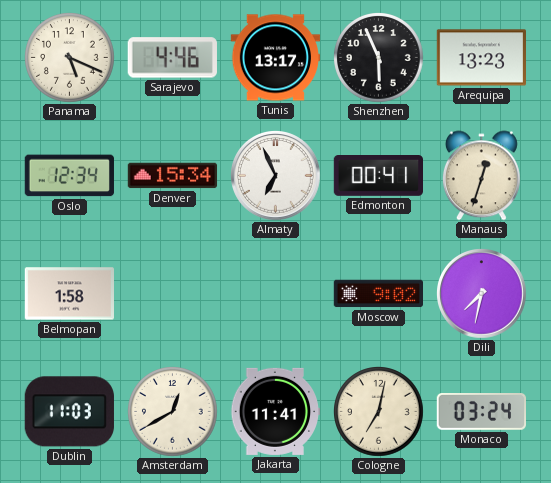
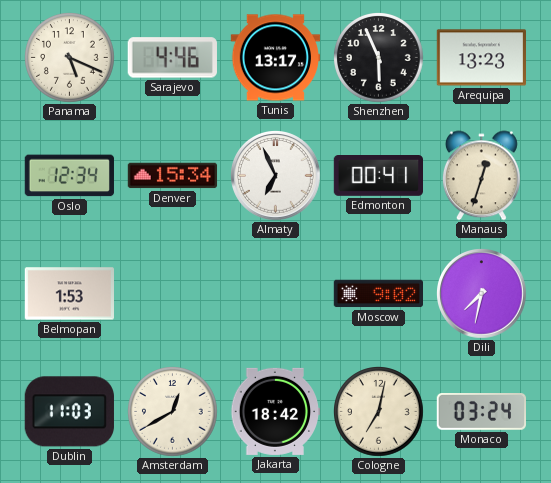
Belmopan: 1:58 -> 1:53 (70, 294)
Jakarta: 11:41 -> 18:42 (275, 411)
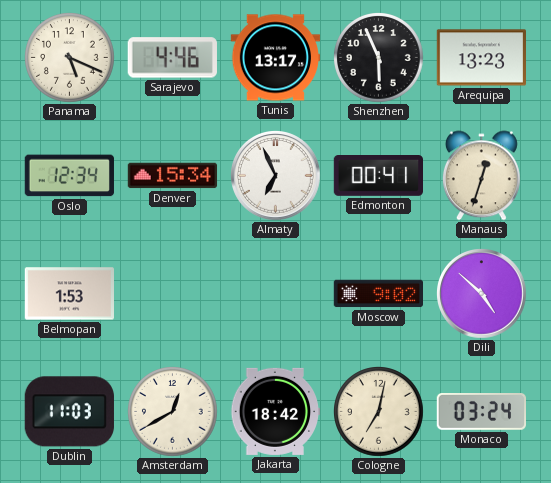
Dili: 7:32 -> 4:52 (482, 294)
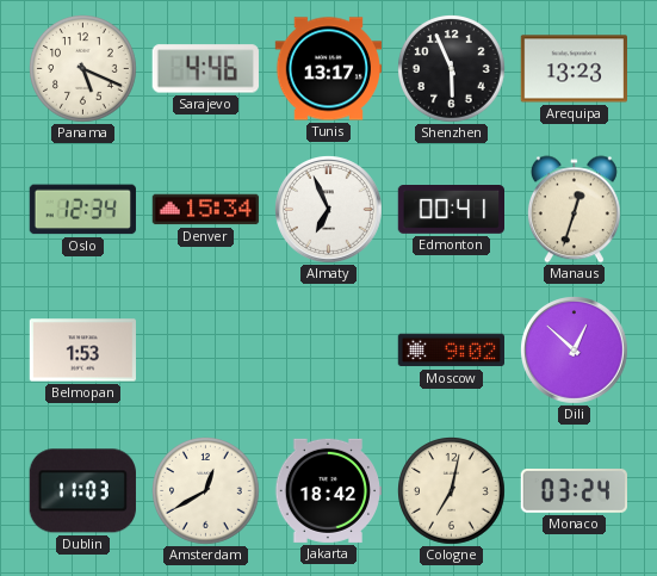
Dili: 4:52 -> 12:52 (575, 351)
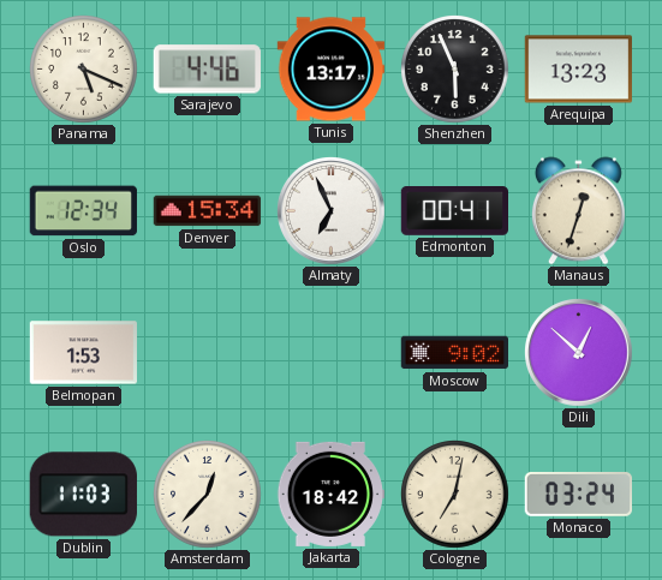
Amsterdam: 12:40 -> 12:37 (208, 495)
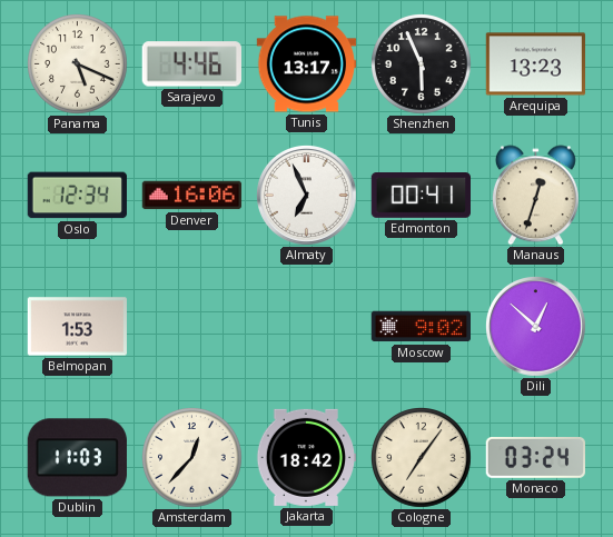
Denver: 15:34 -> 16:06 (192, 196)
Cologne: 7:02 -> 7:06 (422, 458)
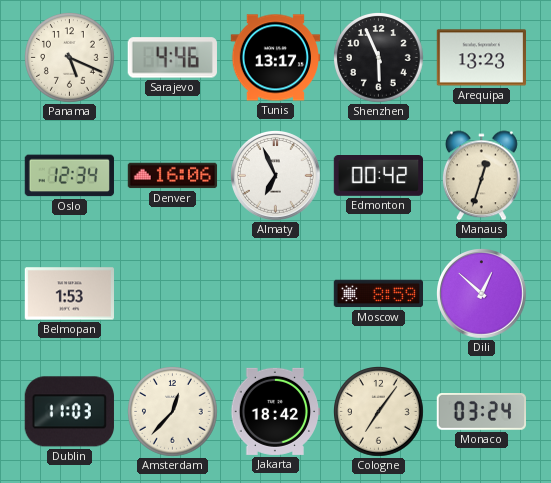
Edmonton: 00:41 -> 00:42 (379, 176)
Moscow: 9:02 -> 8:59 (378, 294)
